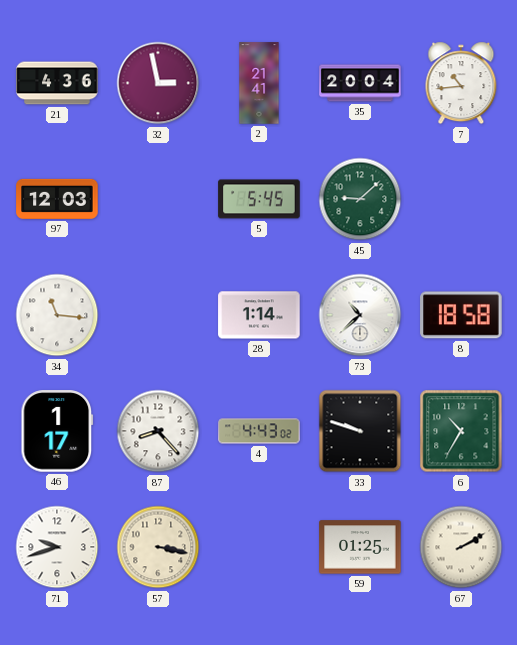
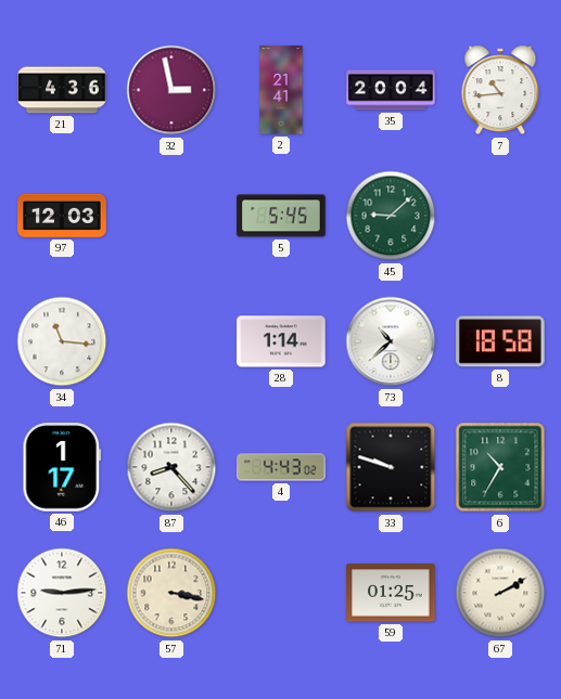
71: 9:42 -> 9:14 (62, 593)
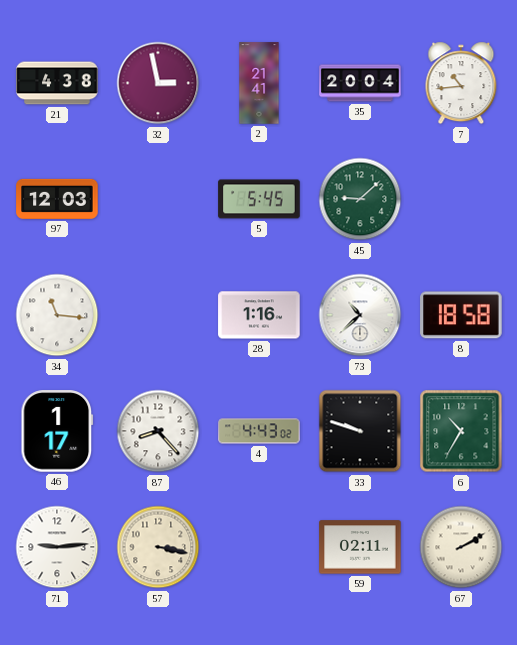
21: 4:36 -> 4:38 (57, 83)
28: 1:14 -> 1:16 (259, 315)
59: 01:25 -> 02:11 (360, 547)
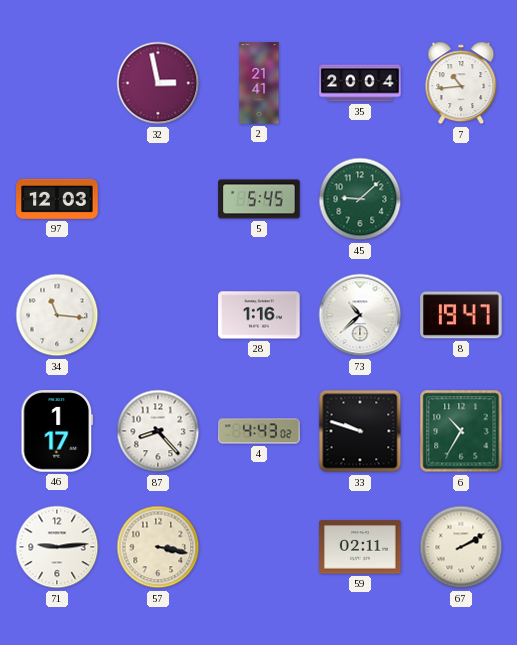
21: 4:38 -> none (57, 83)
8: 18:58 -> 19:47 (461, 315)
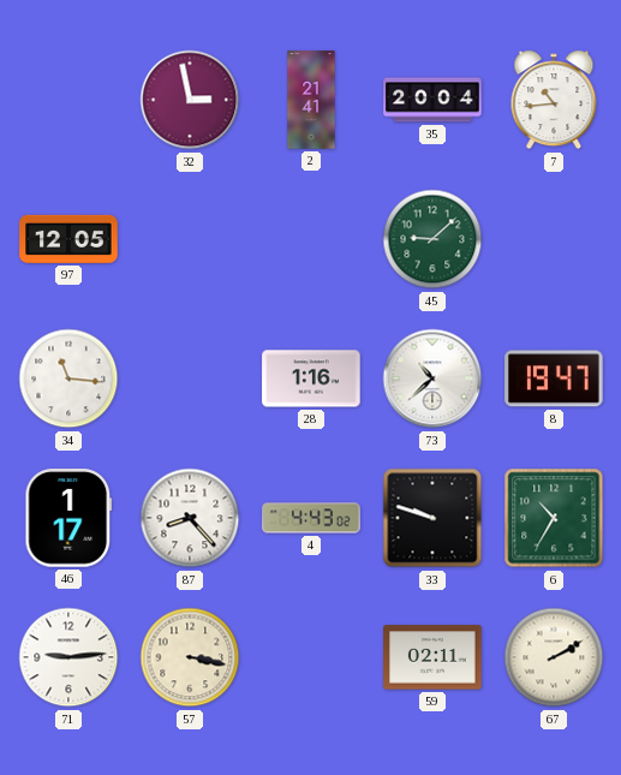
97: 12:03 -> 12:05 (68, 239)
5: 5:45 -> none (259, 199)
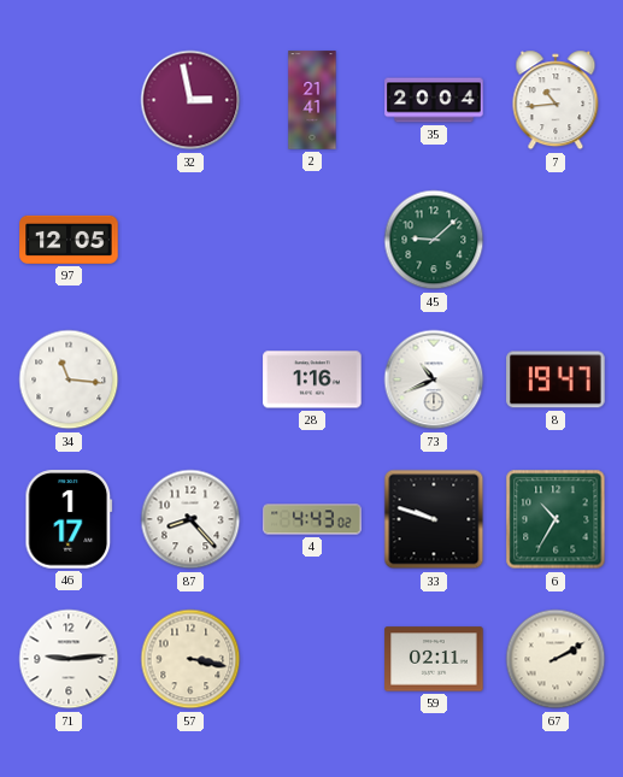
73: 10:38 -> 10:41 (434, 379)
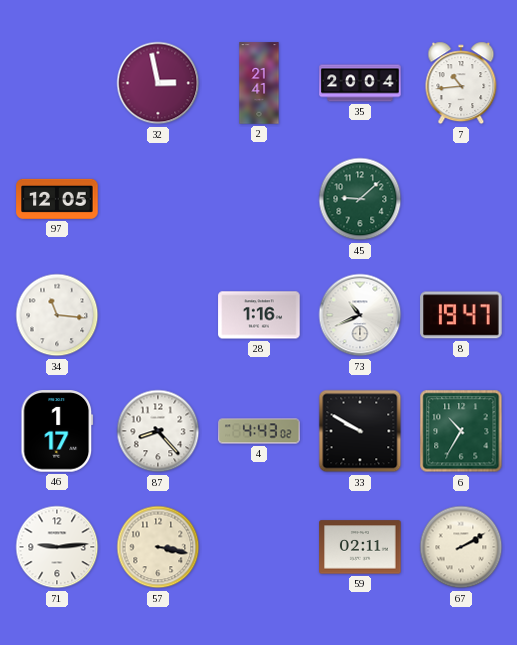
33: 9:48 -> 9:50 (360, 431)
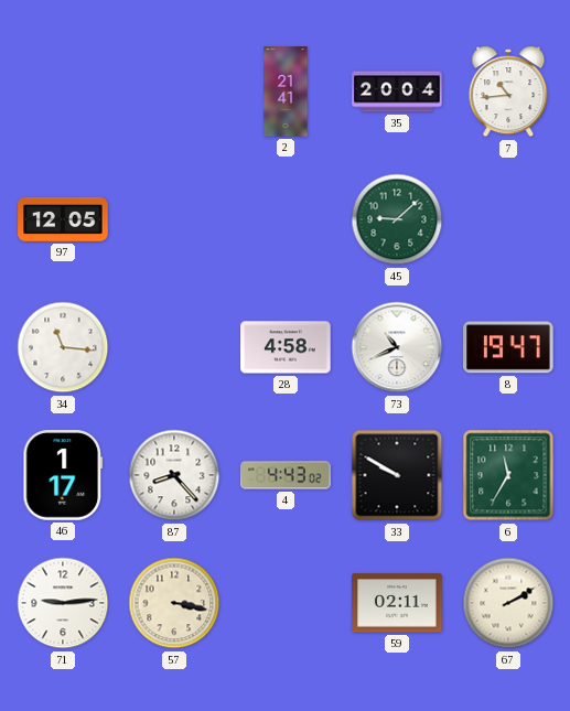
32: 2:58 -> none (158, 83)
28: 1:16 -> 4:58 (286, 347)
6: 10:35 -> 11:35 (508, 475)
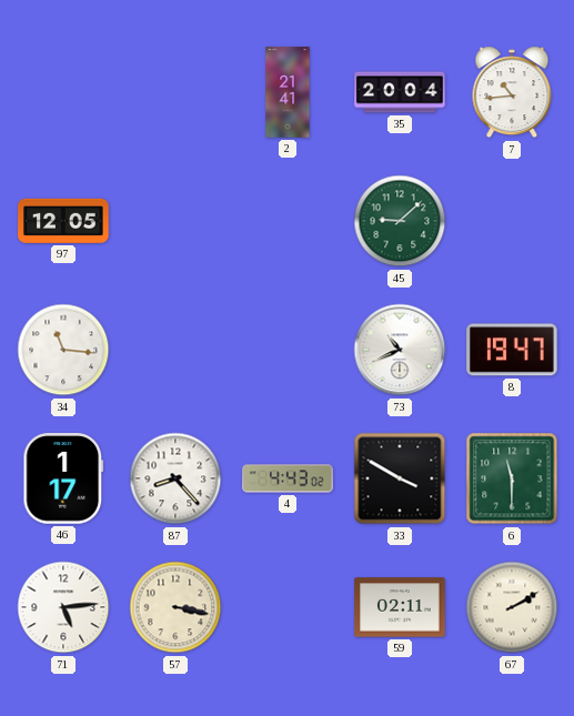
28: 4:58 -> none (286, 347)
33: 9:50 -> 3:50 (400, 478)
6: 11:35 -> 11:30 (512, 478)
71: 9:14 -> 5:14 (63, 607)
